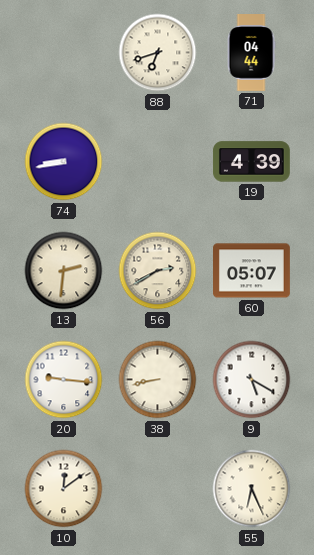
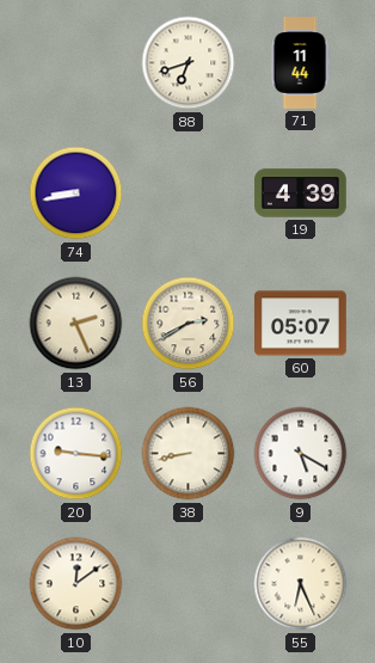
71: 04:44 -> 11:44 (300, 63)
13: 2:31 -> 2:26 (76, 324)
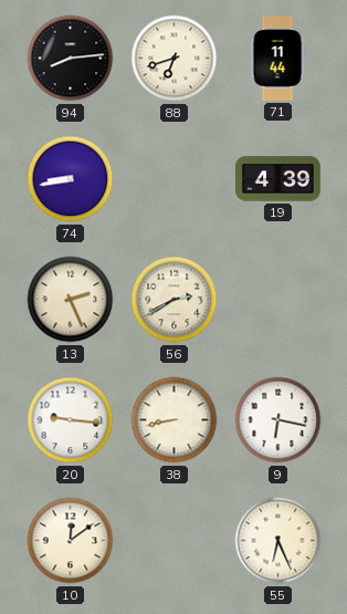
94: none -> 8:14 (71, 59)
60: 05:07 -> none (301, 324)
9: 5:20 -> 6:17 (278, 420)
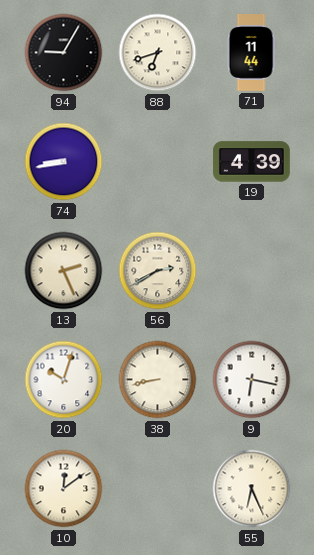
94: 8:14 -> 9:05 (64, 53)
20: 9:16 -> 10:03 (64, 380)
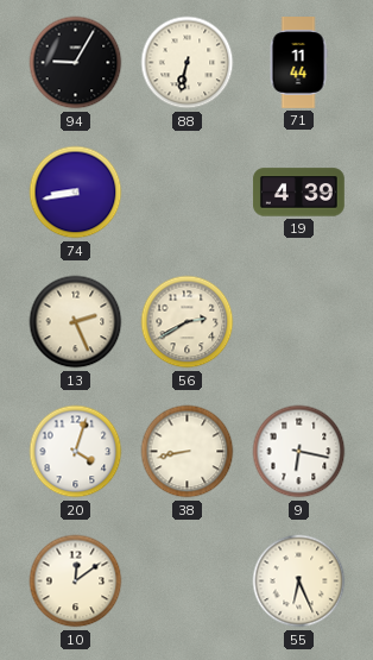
88: 6:42 -> 6:32 (188, 63)
20: 10:03 -> 4:03 (76, 452)
